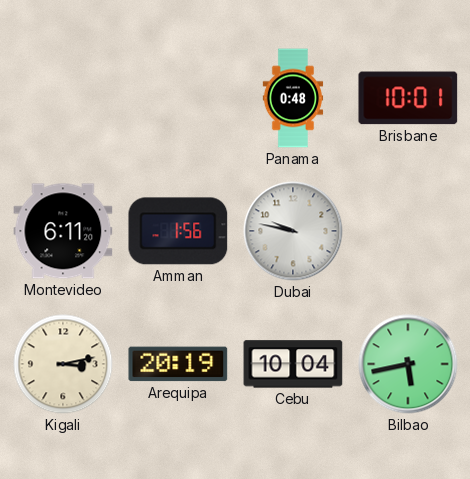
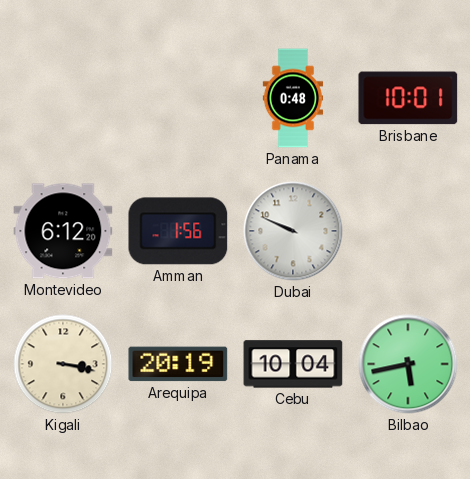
Montevideo: 6:11 -> 6:12 (63, 231)
Dubai: 9:47 -> 9:49 (293, 231)
Kigali: 3:13 -> 3:17 (63, 364)
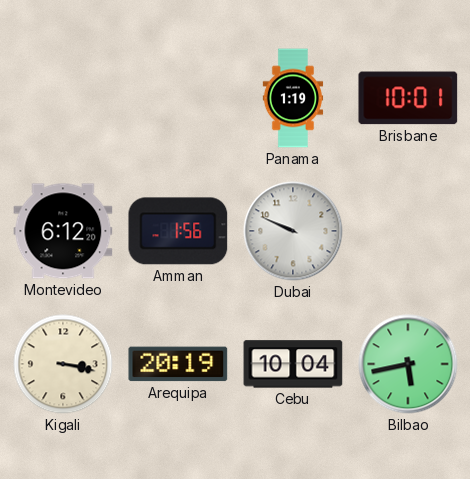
Panama: 0:48 -> 1:19 (293, 98)
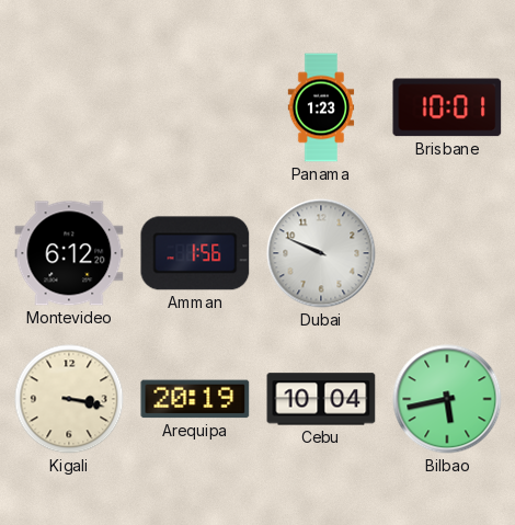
Panama: 1:19 -> 1:23 (321, 107)
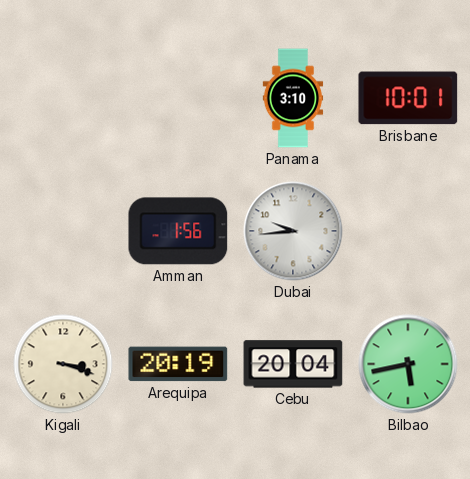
Panama: 1:23 -> 3:10 (293, 98)
Montevideo: 6:12 -> none (69, 253)
Dubai: 9:49 -> 9:44 (293, 231)
Kigali: 3:17 -> 3:18 (63, 364)
Cebu: 10:04 -> 20:04 (293, 364)
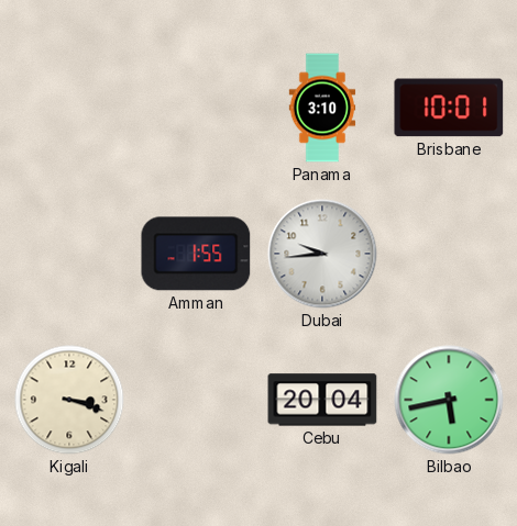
Amman: 1:56 -> 1:55 (196, 254)
Arequipa: 20:19 -> none (178, 364)
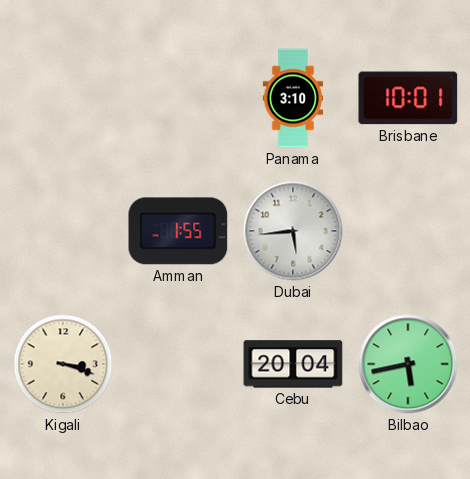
Dubai: 9:44 -> 5:44 (293, 231)
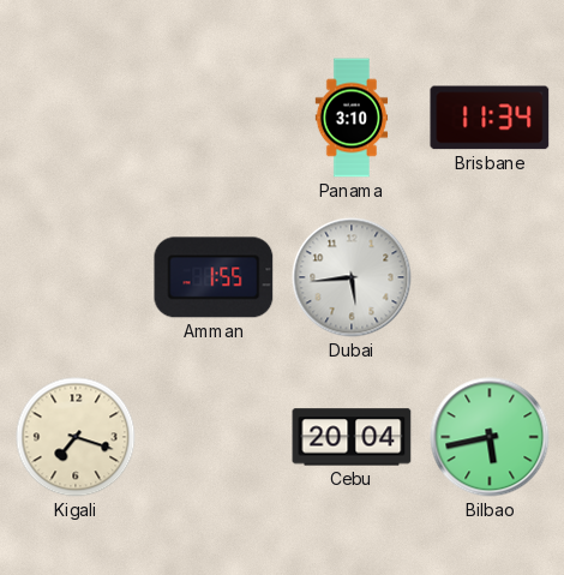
Brisbane: 10:01 -> 11:34 (490, 118)
Kigali: 3:18 -> 7:18 (76, 437)
